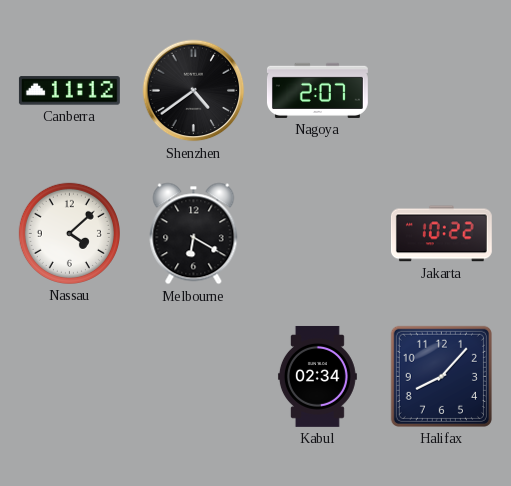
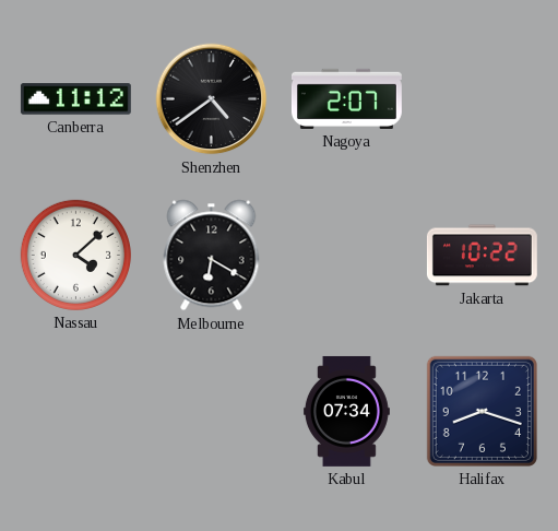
Kabul: 02:34 -> 07:34 (346, 411)
Halifax: 8:07 -> 8:18 (482, 411)
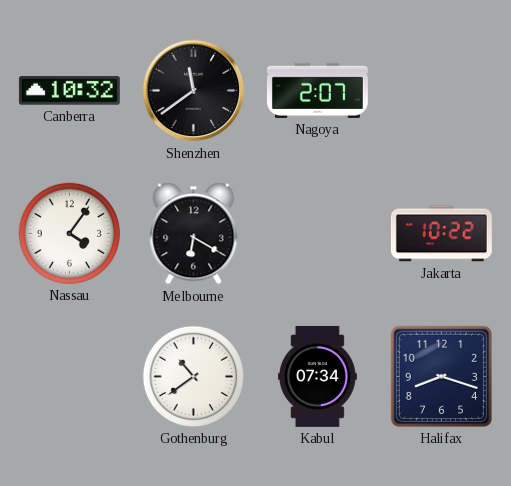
Canberra: 11:12 -> 10:32 (69, 91)
Shenzhen: 4:39 -> 11:39 (194, 91)
Nassau: 4:08 -> 4:06 (69, 233)
Gothenburg: none -> 10:39 (193, 376)
